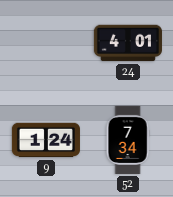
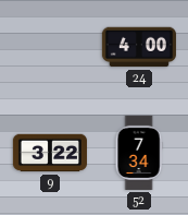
24: 4:01 -> 4:00 (139, 47)
9: 1:24 -> 3:22 (50, 153)
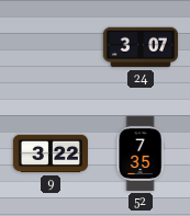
24: 4:00 -> 3:07 (141, 47)
52: 7:34 -> 7:35 (141, 154)
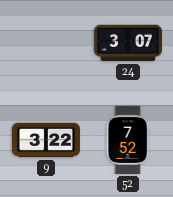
52: 7:35 -> 7:52 (128, 140)
